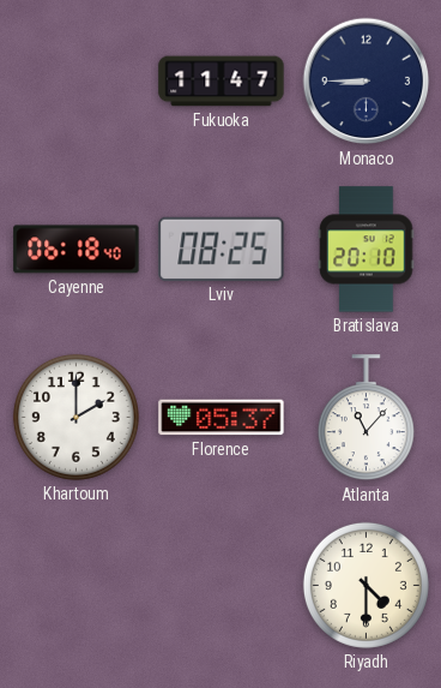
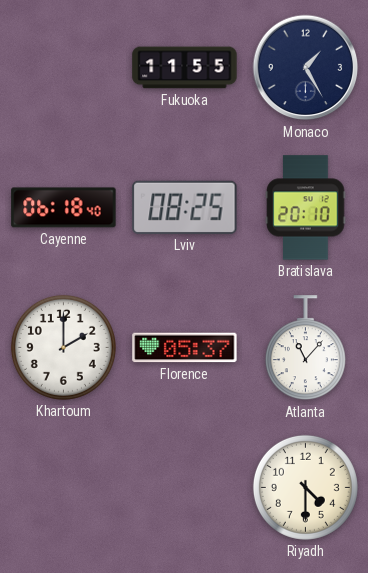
Fukuoka: 11:47 -> 11:55 (185, 68)
Monaco: 8:45 -> 1:25 (306, 68)
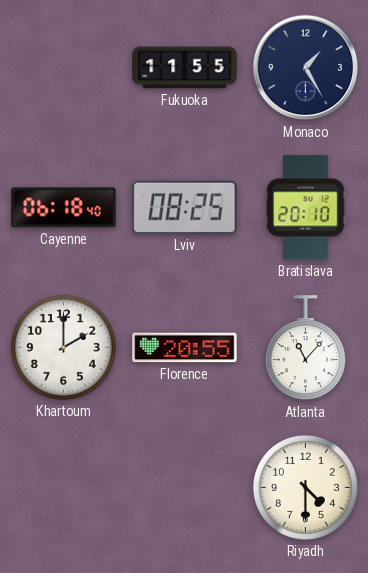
Florence: 05:37 -> 20:55 (185, 348)
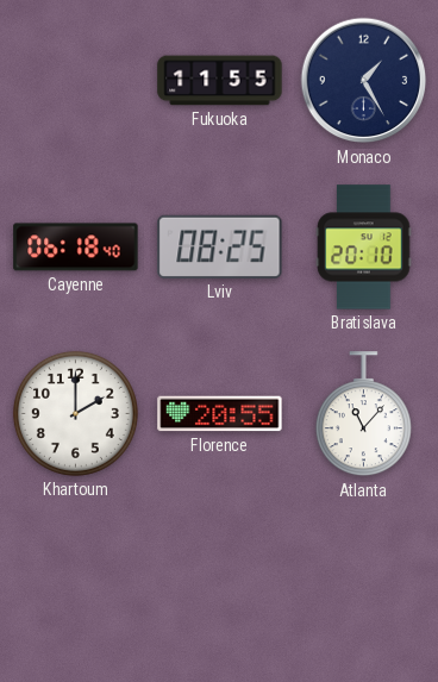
Riyadh: 4:30 -> none (305, 487)
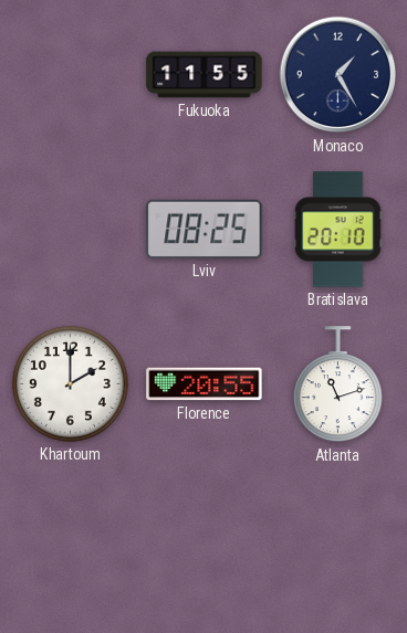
Cayenne: 06:18 -> none (76, 248)
Atlanta: 11:07 -> 11:12 (337, 384)
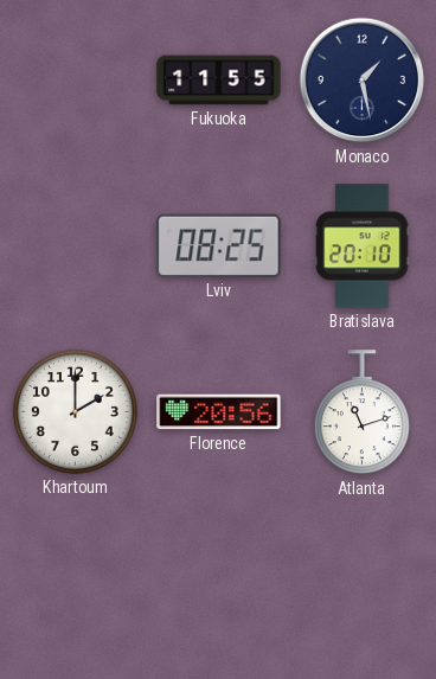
Monaco: 1:25 -> 1:28 (363, 81)
Florence: 20:55 -> 20:56 (219, 412)
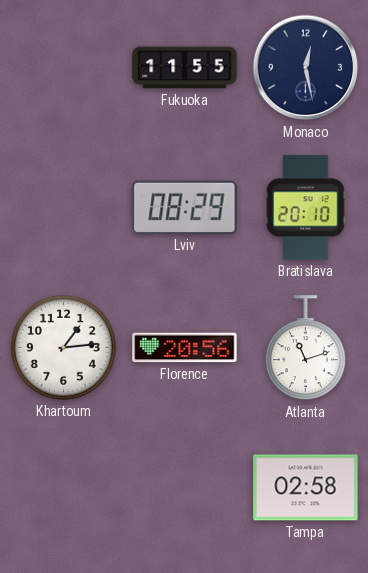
Monaco: 1:28 -> 12:28 (306, 68)
Lviv: 08:25 -> 08:29 (185, 207)
Khartoum: 2:00 -> 1:14 (63, 347)
Tampa: none -> 02:58 (306, 488)
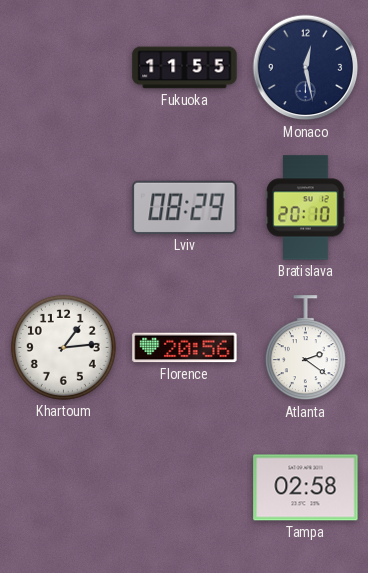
Atlanta: 11:12 -> 2:21 (305, 348)
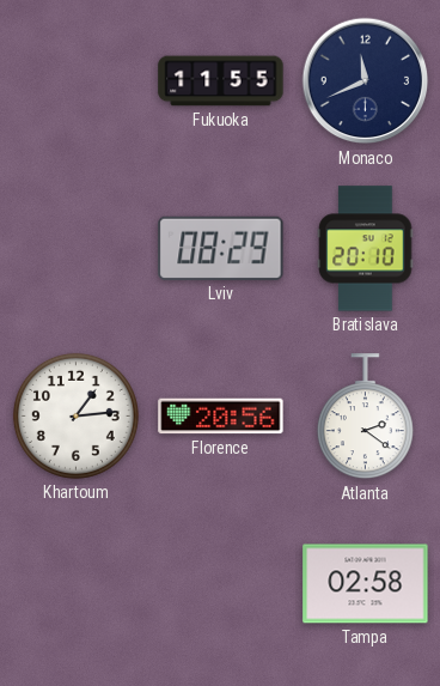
Monaco: 12:28 -> 11:41 (366, 81)
